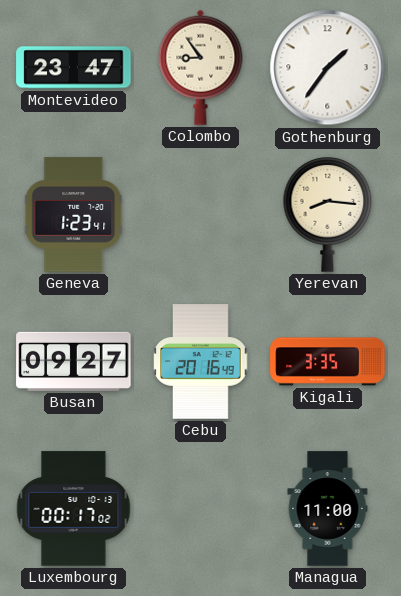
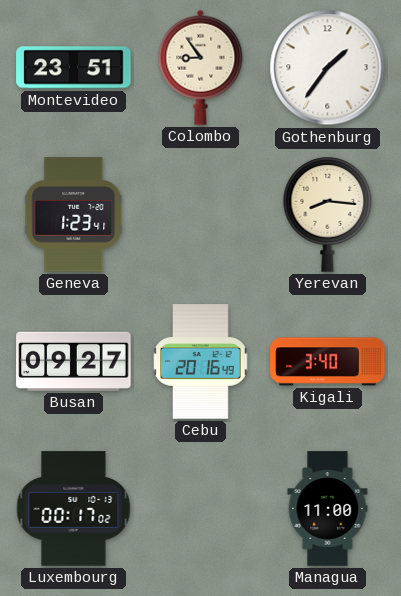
Montevideo: 23:47 -> 23:51 (74, 68)
Kigali: 3:35 -> 3:40 (328, 362)
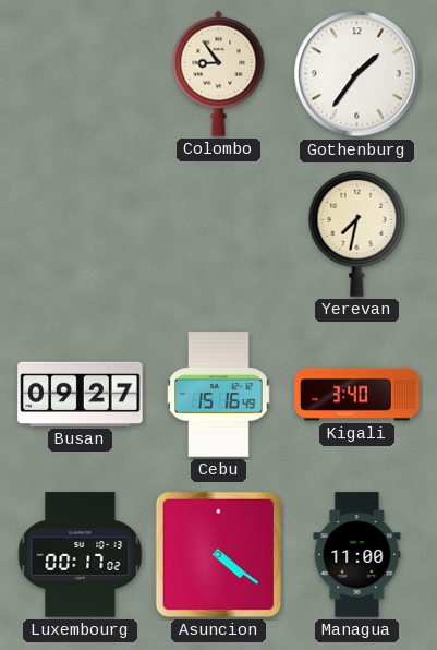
Montevideo: 23:51 -> none (74, 68)
Geneva: 1:23 -> none (74, 215)
Yerevan: 8:16 -> 7:32 (357, 233)
Cebu: 20:16 -> 15:16 (219, 395)
Asuncion: none -> 4:21 (218, 554)
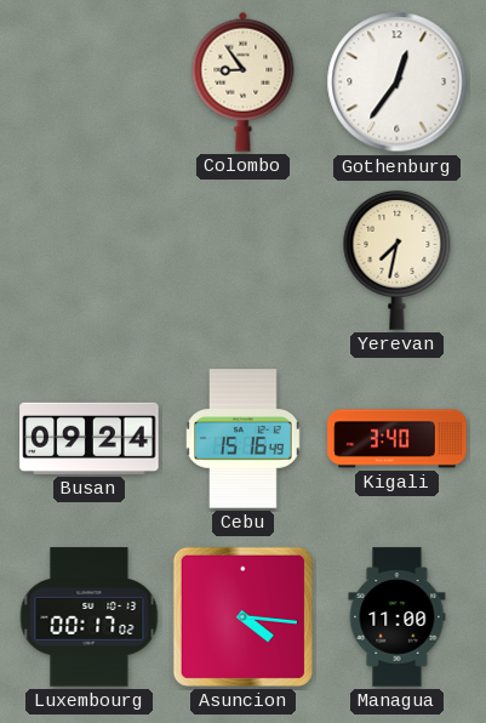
Gothenburg: 1:36 -> 12:36 (398, 82)
Busan: 09:27 -> 09:24 (90, 438)
Asuncion: 4:21 -> 4:16 (242, 616)
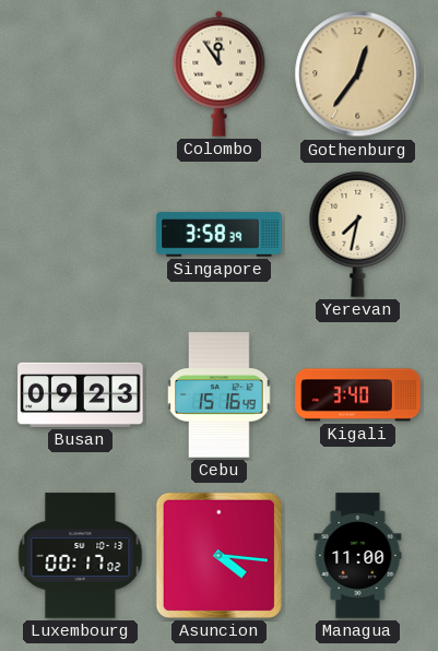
Colombo: 8:54 -> 11:54 (220, 73)
Gothenburg dial: white -> champagne (358, 74)
Singapore: none -> 3:58 (220, 235)
Busan: 09:24 -> 09:23 (81, 394)
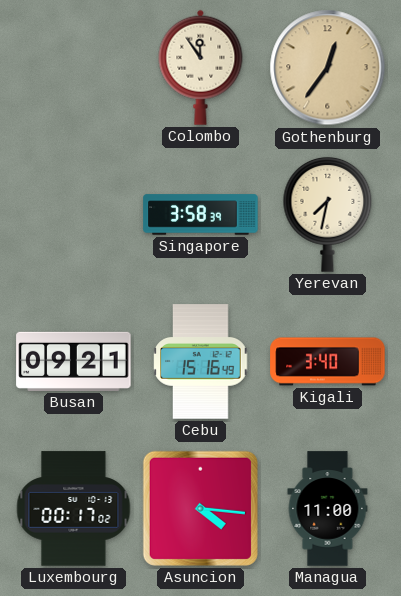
Busan: 09:23 -> 09:21 (74, 361)
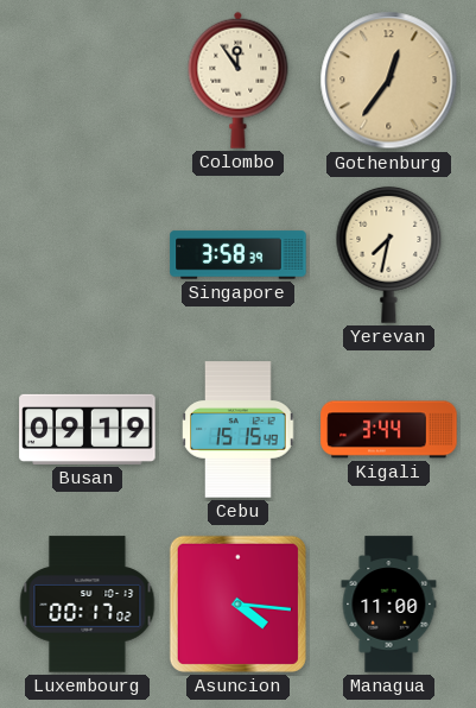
Busan: 09:21 -> 09:19 (88, 429)
Cebu: 15:16 -> 15:15 (239, 430)
Kigali: 3:40 -> 3:44 (389, 430)
